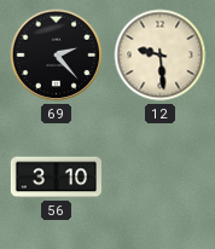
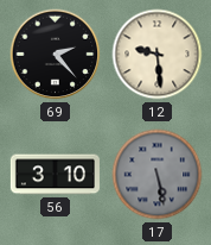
17: none -> 5:28 (158, 175)
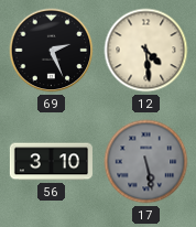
69: 2:23 -> 2:26 (52, 51)
12: 9:29 -> 4:29 (146, 51)
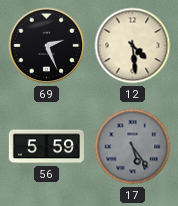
56: 3:10 -> 5:59 (46, 147)
17: 5:28 -> 5:24 (133, 147)
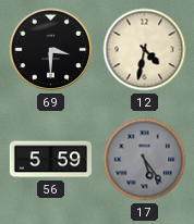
69: 2:26 -> 3:30 (51, 50)
12: 4:29 -> 4:32 (145, 50)
